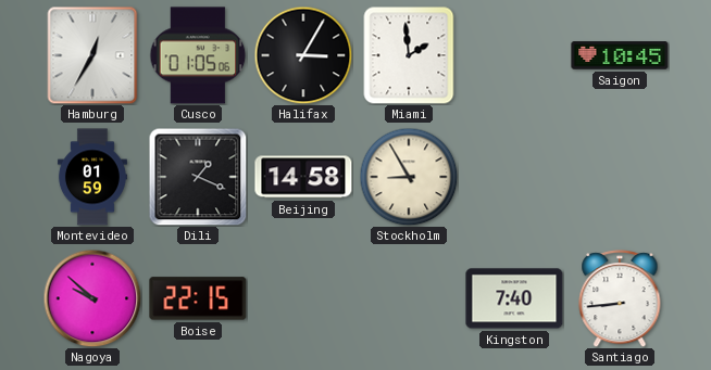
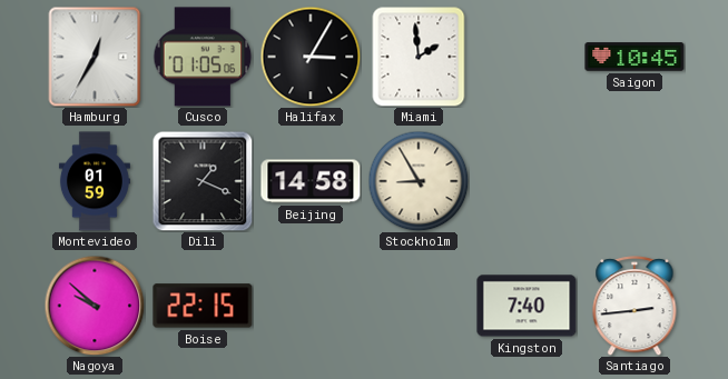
Santiago: 8:44 -> 2:44 (634, 306)
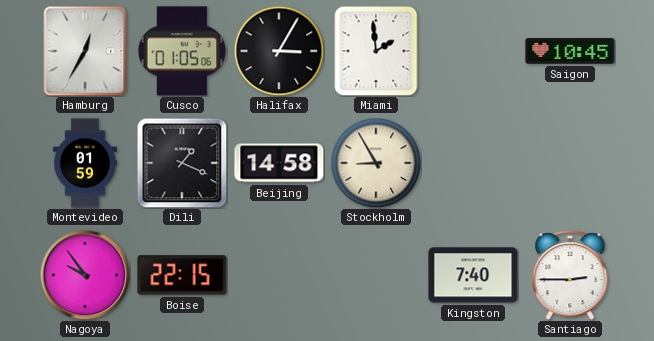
Nagoya: 9:52 -> 9:54 (85, 275)
Santiago: 2:44 -> 2:45 (570, 275)
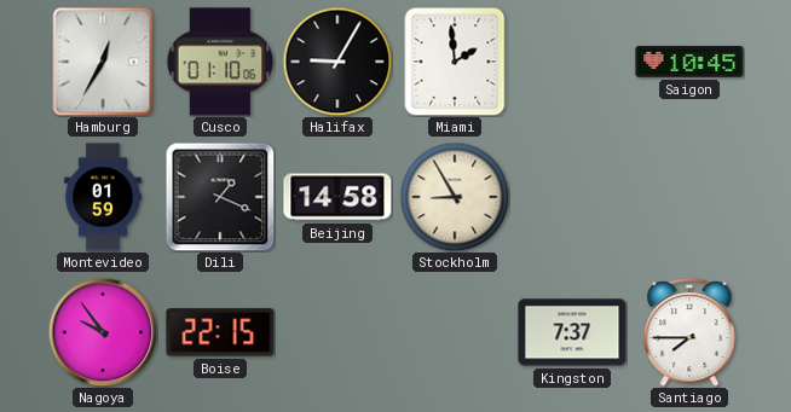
Cusco: 01:05 -> 01:10 (220, 62)
Halifax: 3:05 -> 9:05 (337, 62)
Kingston: 7:40 -> 7:37 (572, 332)
Santiago: 2:45 -> 7:45 (689, 332)
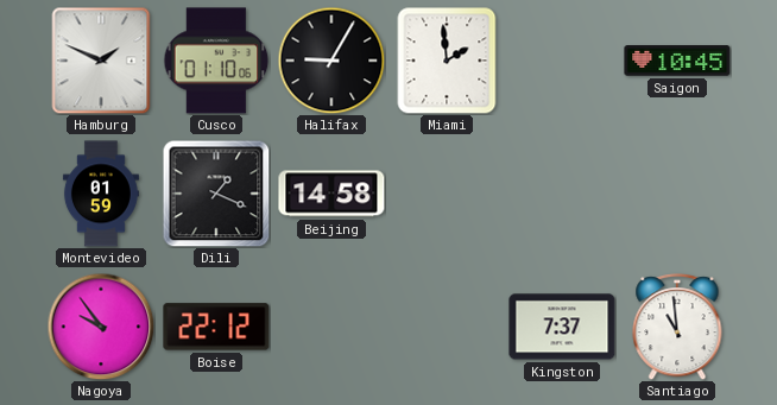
Hamburg: 12:35 -> 1:49 (101, 61)
Stockholm: 8:55 -> none (455, 197)
Boise: 22:15 -> 22:12 (216, 327)
Santiago: 7:45 -> 10:59 (677, 327)
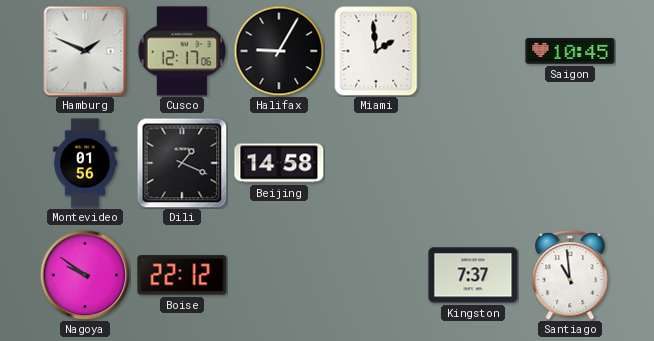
Cusco: 01:10 -> 12:17 (182, 51)
Montevideo: 01:59 -> 01:56 (85, 163)
Nagoya: 9:54 -> 9:51 (85, 275)
